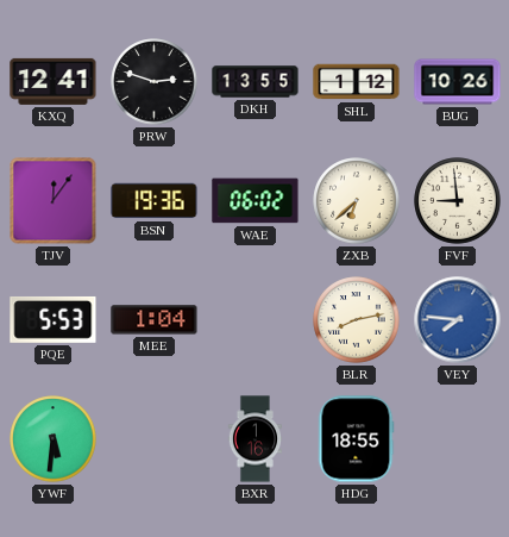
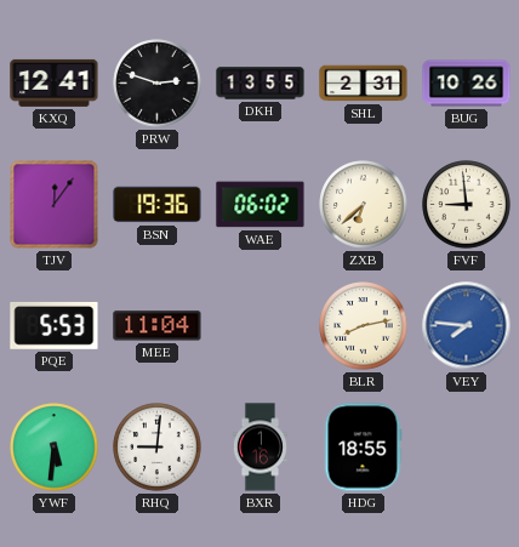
SHL: 1:12 -> 2:31 (364, 84)
MEE: 1:04 -> 11:04 (158, 326)
RHQ: none -> 9:01 (158, 448)
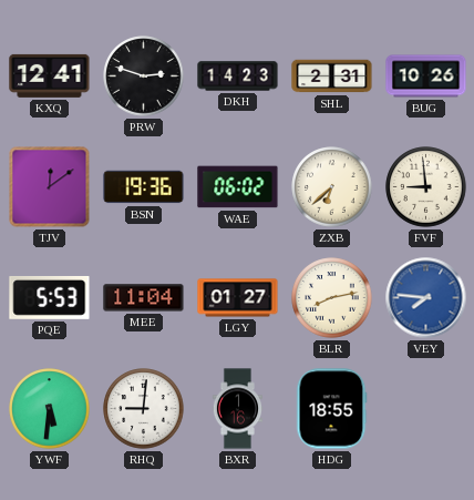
DKH: 13:55 -> 14:23 (238, 76)
TJV: 12:06 -> 12:09 (50, 187)
LGY: none -> 01:27 (238, 298)
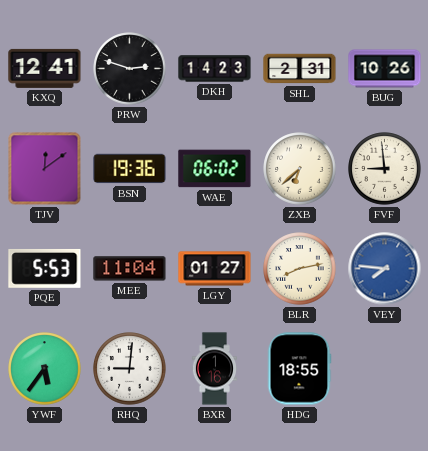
YWF: 5:31 -> 5:36 (45, 369)
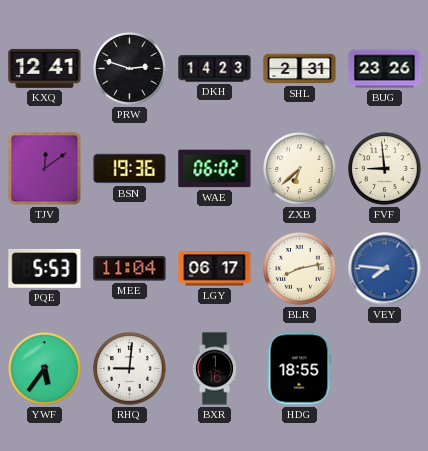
BUG: 10:26 -> 23:26 (385, 69)
LGY: 01:27 -> 06:17 (215, 269)
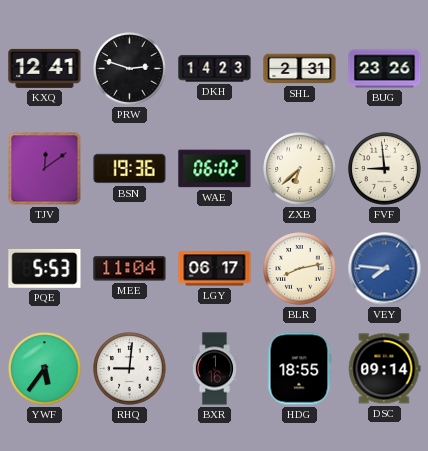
DSC: none -> 09:14 (384, 369)
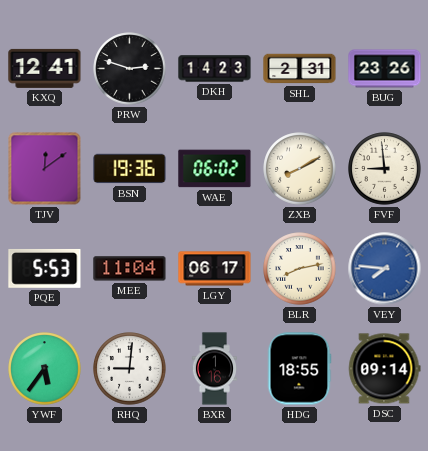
ZXB: 6:38 -> 8:10 (300, 169)
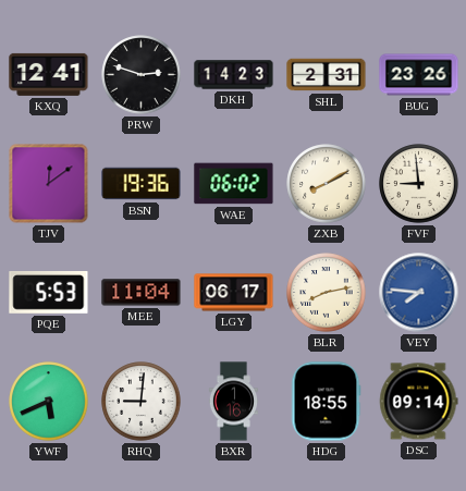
YWF: 5:36 -> 5:41 (49, 402)
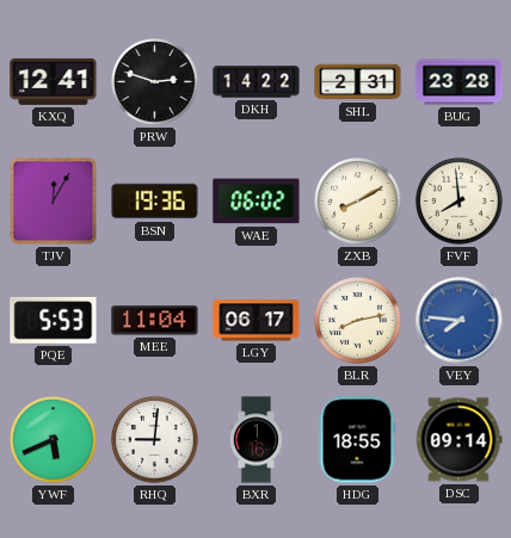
DKH: 14:23 -> 14:22 (257, 82)
BUG: 23:26 -> 23:28 (460, 82)
TJV: 12:09 -> 12:05 (54, 202)
FVF: 8:59 -> 7:59 (460, 202)
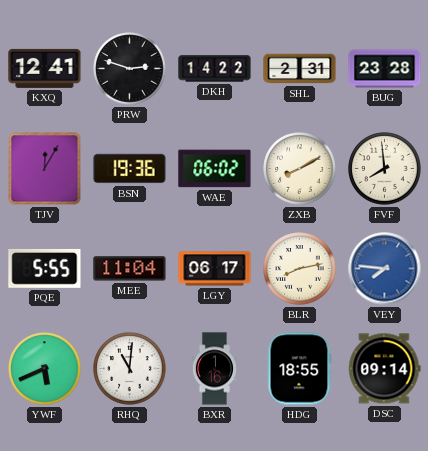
PQE: 5:53 -> 5:55 (45, 268)
RHQ: 9:01 -> 11:01 (130, 369)
